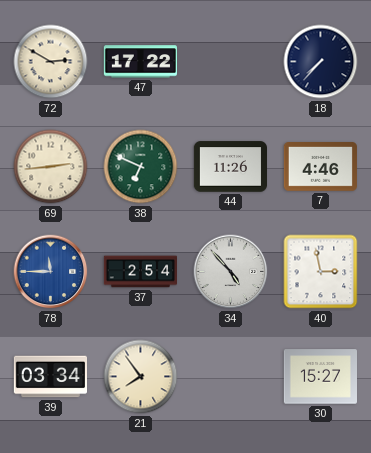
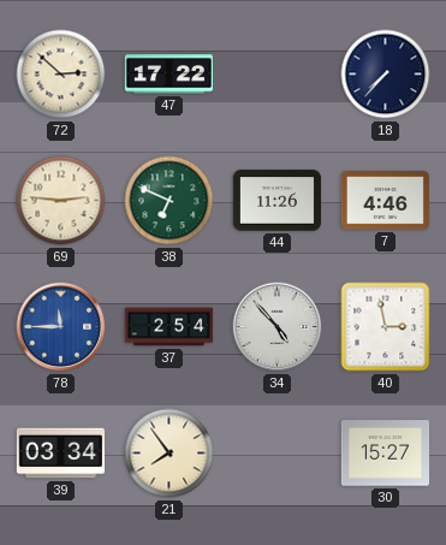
72: 2:50 -> 2:52 (61, 75)
69: 2:44 -> 2:46 (61, 201)
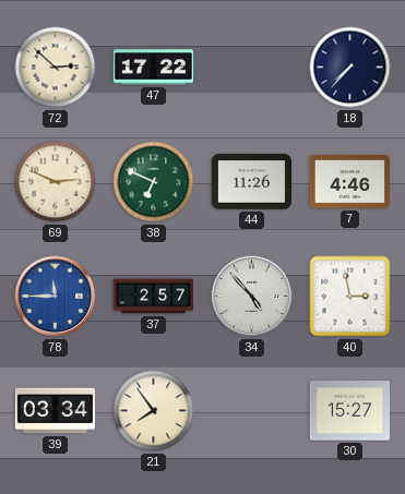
69: 2:46 -> 2:49 (56, 182)
37: 2:54 -> 2:57 (153, 297)
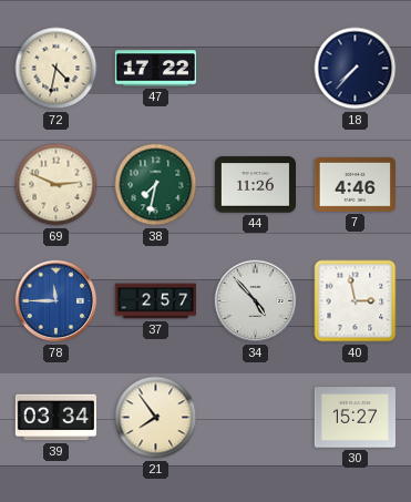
72: 2:52 -> 4:32 (56, 69)
38: 6:49 -> 7:32 (156, 185)
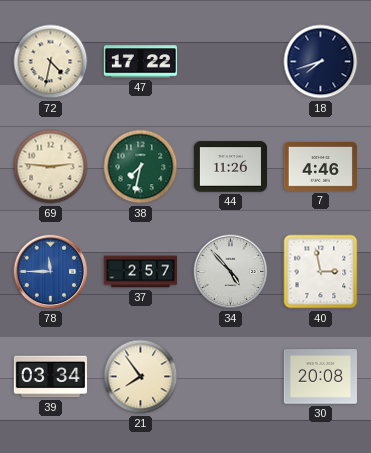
18: 7:37 -> 7:42 (321, 62)
69: 2:49 -> 2:46 (51, 167)
30: 15:27 -> 20:08 (320, 377)
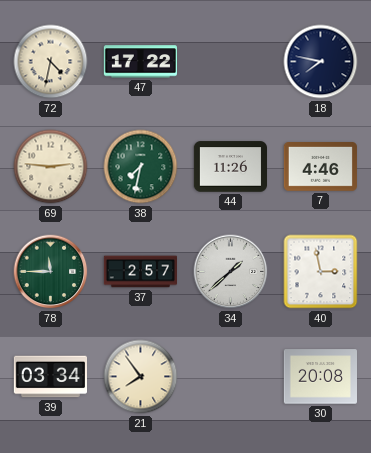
18: 7:42 -> 7:47 (321, 62)
78 dial: blue -> green (51, 272)
34: 4:53 -> 1:38 (231, 272)
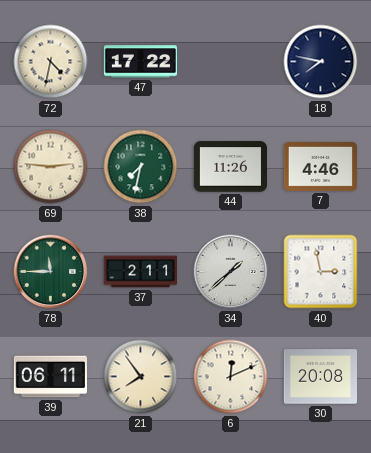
37: 2:57 -> 2:11 (140, 272)
39: 03:34 -> 06:11 (50, 377)
6: none -> 12:11 (231, 377)
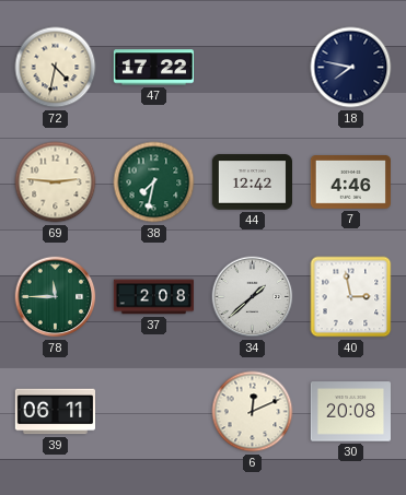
44: 11:26 -> 12:42 (252, 182)
37: 2:11 -> 2:08 (153, 297)
21: 7:54 -> none (141, 377)
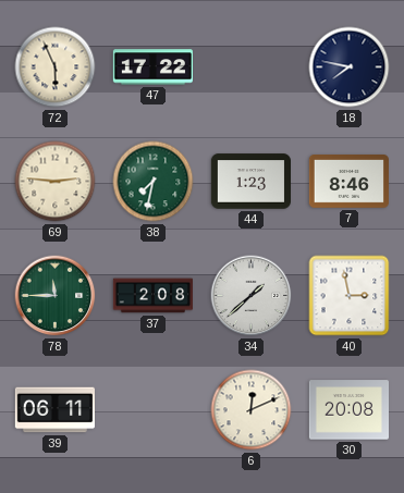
72: 4:32 -> 5:56 (56, 67)
44: 12:42 -> 1:23 (250, 182)
7: 4:46 -> 8:46 (348, 182)
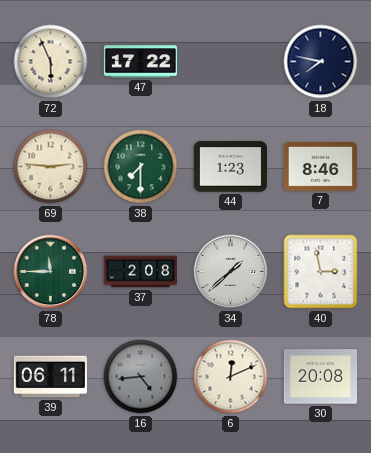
38: 7:32 -> 7:30 (141, 167)
16: none -> 4:44 (141, 377)
